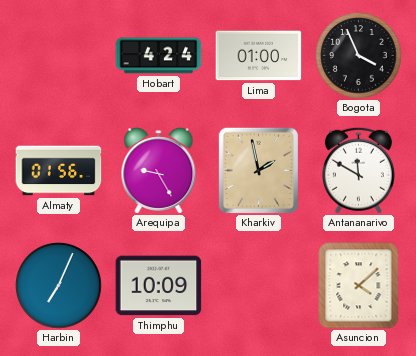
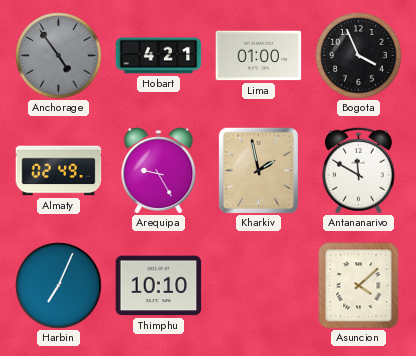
Anchorage: none -> 4:54 (59, 56)
Hobart: 4:24 -> 4:21 (159, 56)
Almaty: 01:56 -> 02:49 (59, 171)
Thimphu: 10:09 -> 10:10 (159, 286)
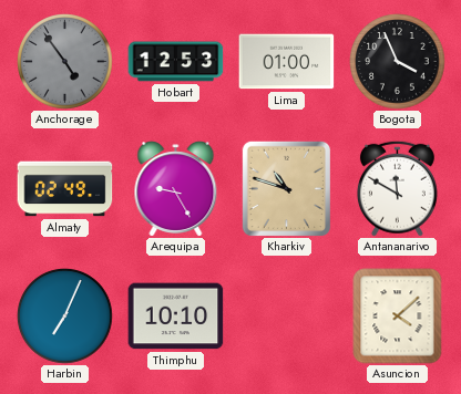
Hobart: 4:21 -> 12:53 (176, 62)
Kharkiv: 1:58 -> 10:48 (286, 188)
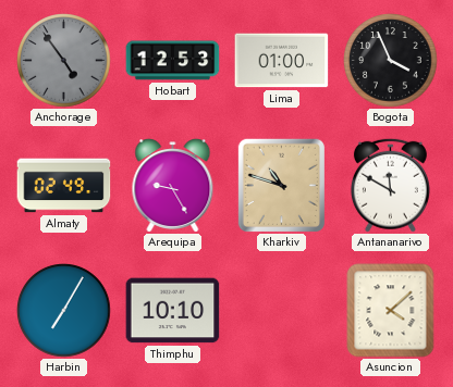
Harbin: 7:04 -> 7:05 (64, 311)
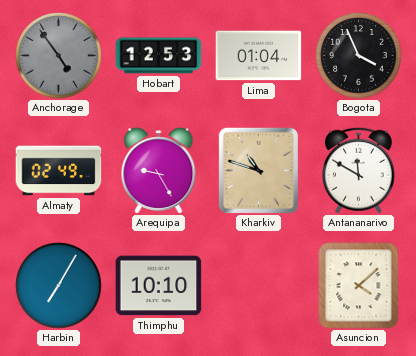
Lima: 01:00 -> 01:04 (259, 56)
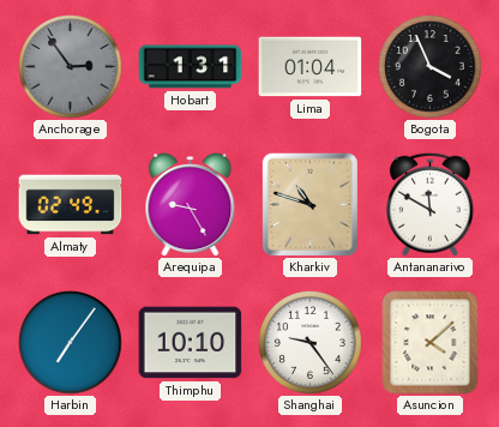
Anchorage: 4:54 -> 2:54 (71, 67)
Hobart: 12:53 -> 1:31 (191, 67)
Harbin: 7:05 -> 7:06 (71, 343)
Shanghai: none -> 9:24 (311, 343)
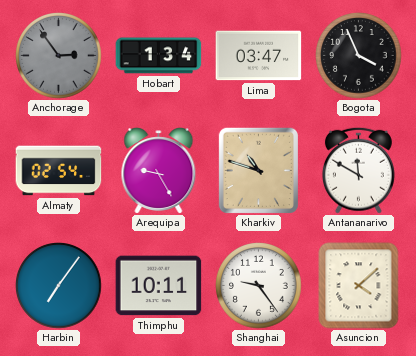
Hobart: 1:31 -> 1:34 (159, 56)
Lima: 01:04 -> 03:47 (259, 56)
Almaty: 02:49 -> 02:54 (59, 171)
Thimphu: 10:10 -> 10:11 (159, 286)
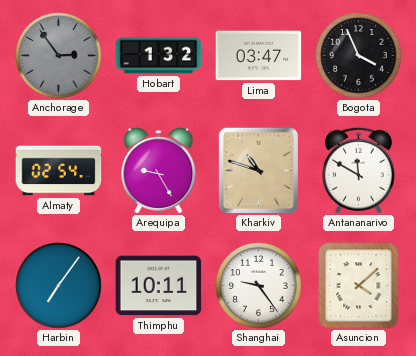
Hobart: 1:34 -> 1:32 (159, 56)
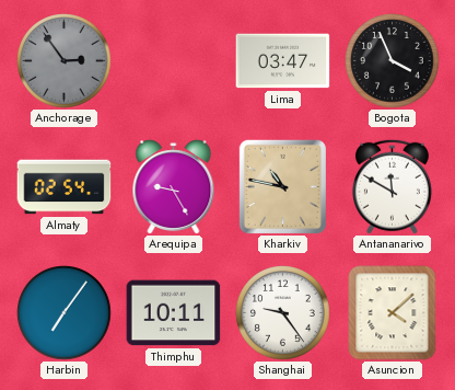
Hobart: 1:32 -> none (159, 56)
Kharkiv: 10:48 -> 10:47 (282, 186)
